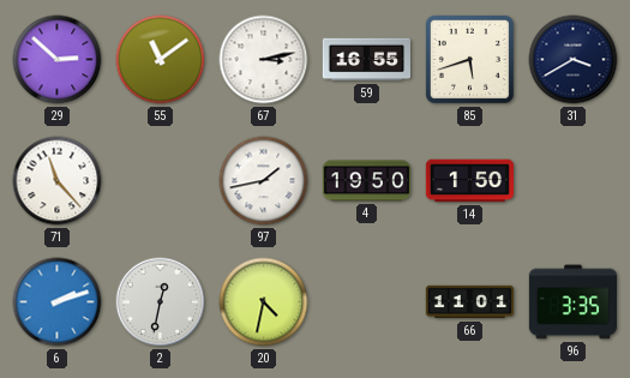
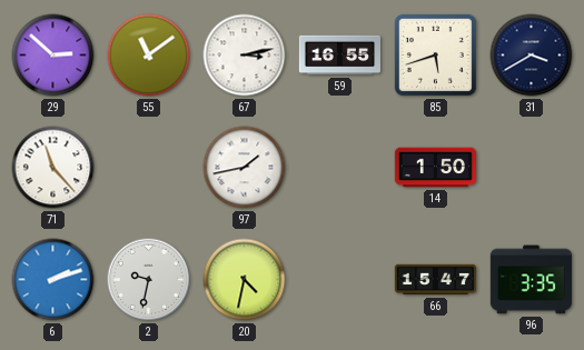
4: 19:50 -> none (366, 181)
2: 12:32 -> 9:32 (149, 280)
66: 11:01 -> 15:47 (436, 280)
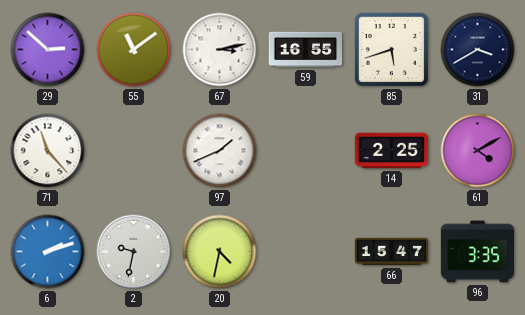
97: 1:43 -> 1:41 (220, 151)
14: 1:50 -> 2:25 (391, 151)
61: none -> 4:10 (478, 151)
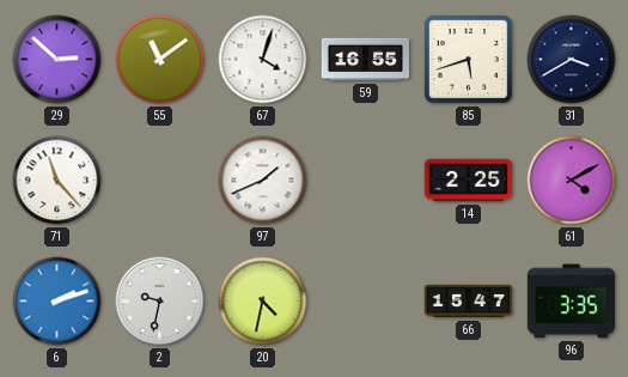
67: 3:13 -> 4:03 (263, 60)
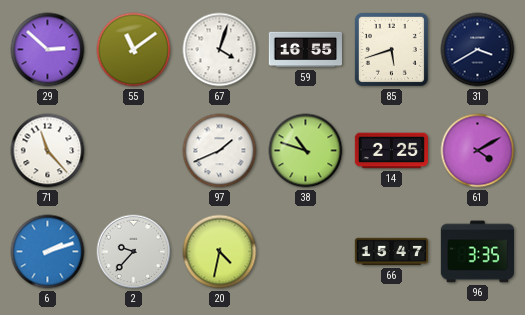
38: none -> 10:48 (306, 151)
2: 9:32 -> 9:37 (134, 252)
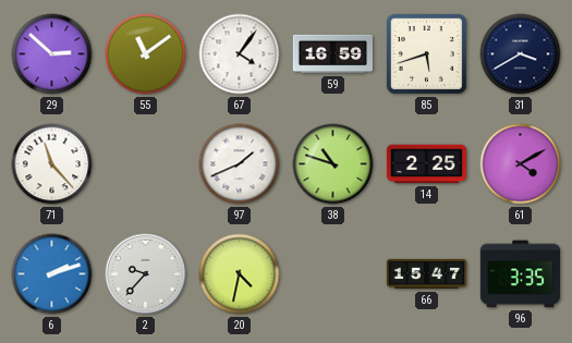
67: 4:03 -> 4:06 (240, 54)
59: 16:55 -> 16:59 (332, 54)
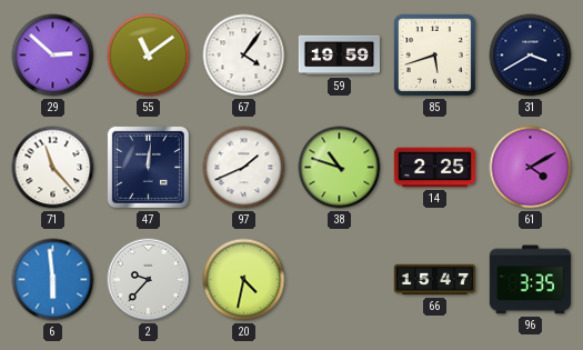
59: 16:59 -> 19:59 (339, 56)
47: none -> 12:01 (148, 167)
6: 2:12 -> 5:59 (53, 280)
